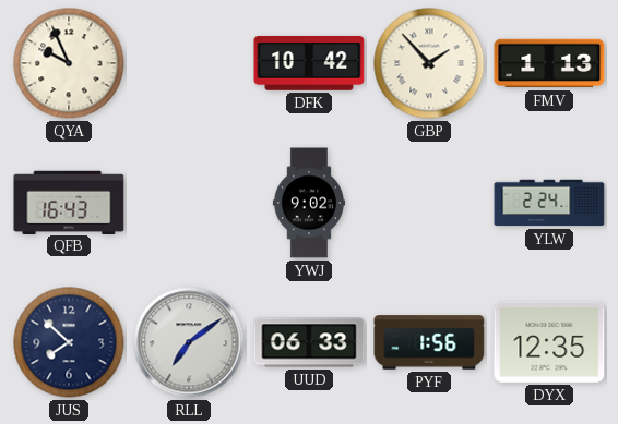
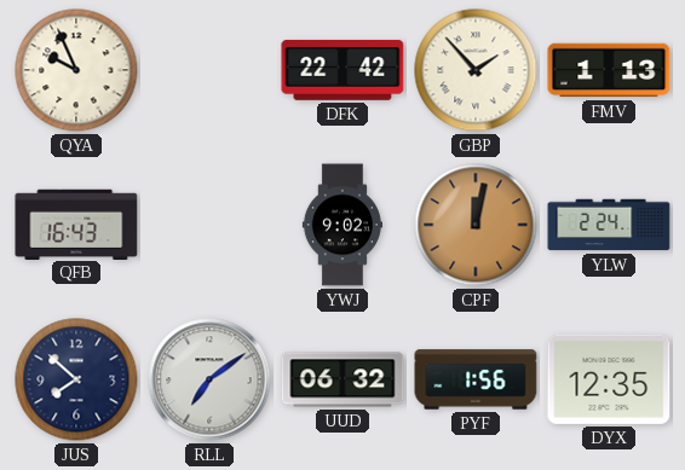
DFK: 10:42 -> 22:42 (342, 70)
CPF: none -> 12:02 (476, 225)
UUD: 06:33 -> 06:32 (342, 379)
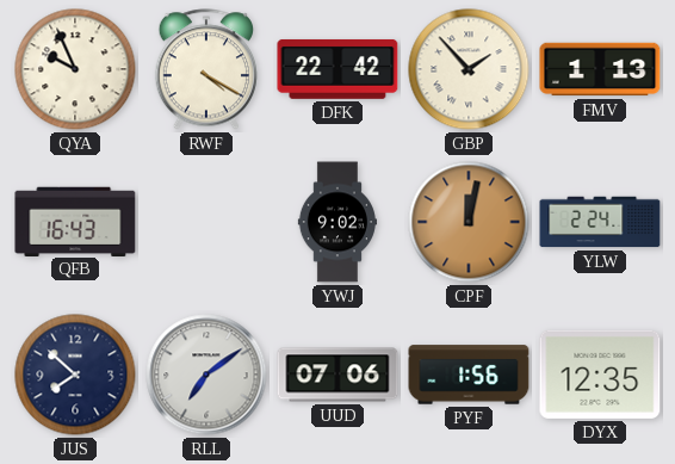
RWF: none -> 4:20 (205, 69)
UUD: 06:32 -> 07:06 (337, 375)
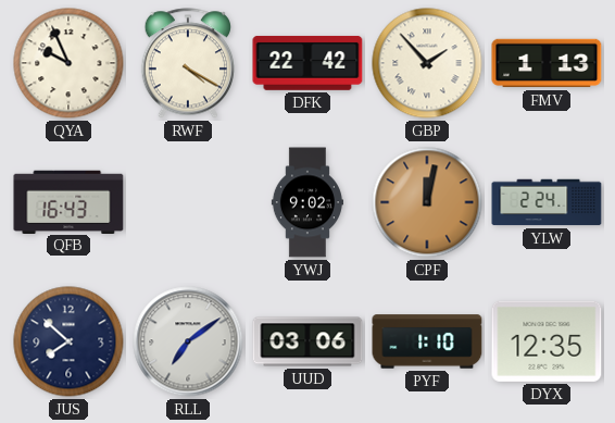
UUD: 07:06 -> 03:06 (307, 341)
PYF: 1:56 -> 1:10 (427, 341)
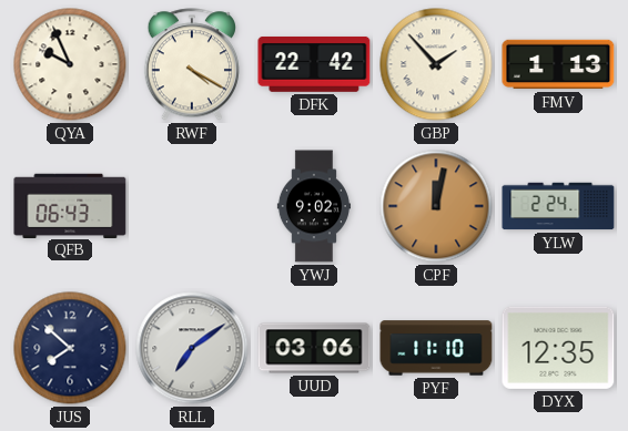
QFB: 16:43 -> 06:43 (70, 205)
PYF: 1:10 -> 11:10 (436, 348)
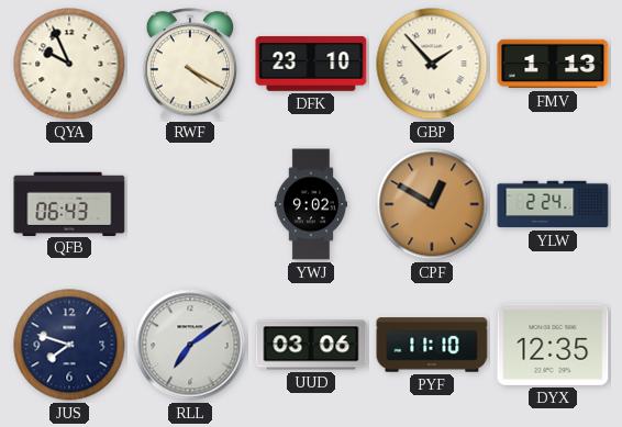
DFK: 22:42 -> 23:10 (311, 64)
CPF: 12:02 -> 12:50 (432, 204)
JUS: 7:52 -> 7:48 (69, 345)
